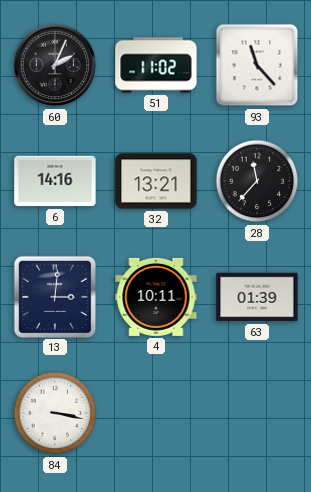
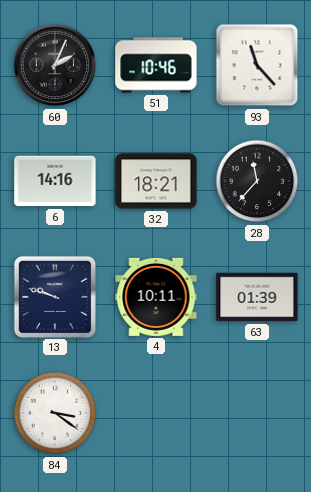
51: 11:02 -> 10:46 (156, 65)
32: 13:21 -> 18:21 (156, 181)
13: 3:01 -> 9:48 (54, 296)
84: 3:17 -> 3:21 (55, 413)
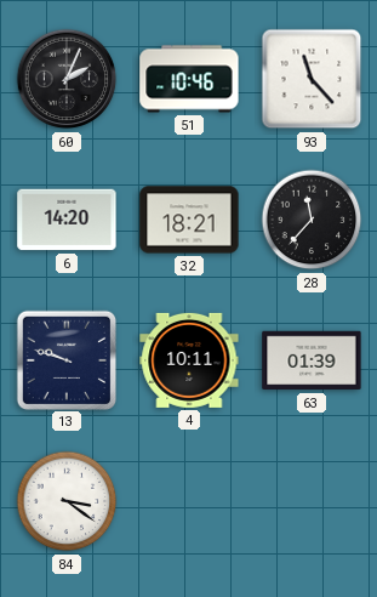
6: 14:16 -> 14:20 (67, 220)
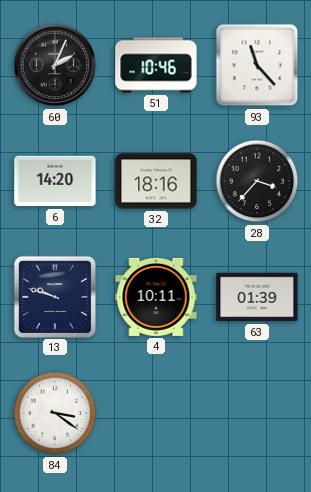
32: 18:21 -> 18:16 (156, 181)
28: 11:37 -> 3:37 (257, 181)
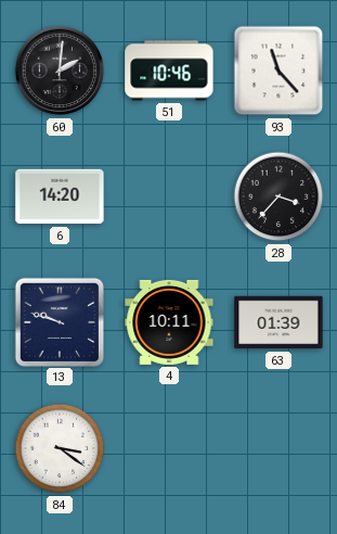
60: 2:04 -> 2:01 (60, 71)
32: 18:16 -> none (156, 181)
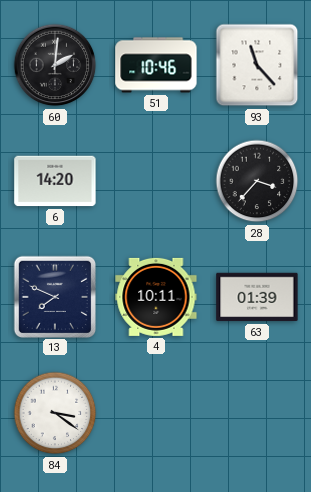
13: 9:48 -> 7:49 (54, 296)
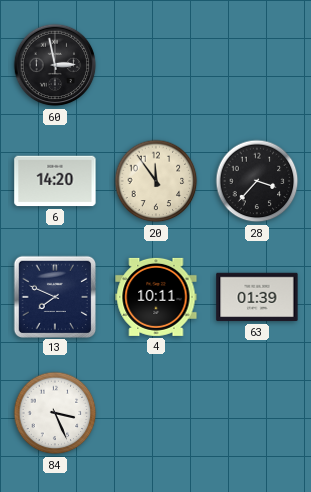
60: 2:01 -> 2:58 (55, 65)
51: 10:46 -> none (156, 65)
93: 11:23 -> none (257, 65)
20: none -> 11:54 (156, 181)
84: 3:21 -> 3:26 (55, 413)
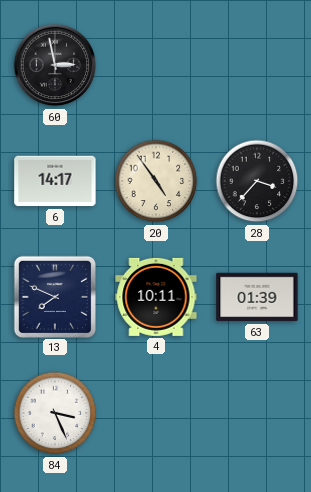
6: 14:20 -> 14:17 (55, 181)
20: 11:54 -> 4:54 (156, 181)
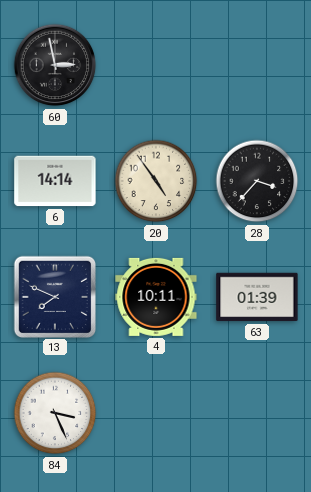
6: 14:17 -> 14:14 (55, 181)
